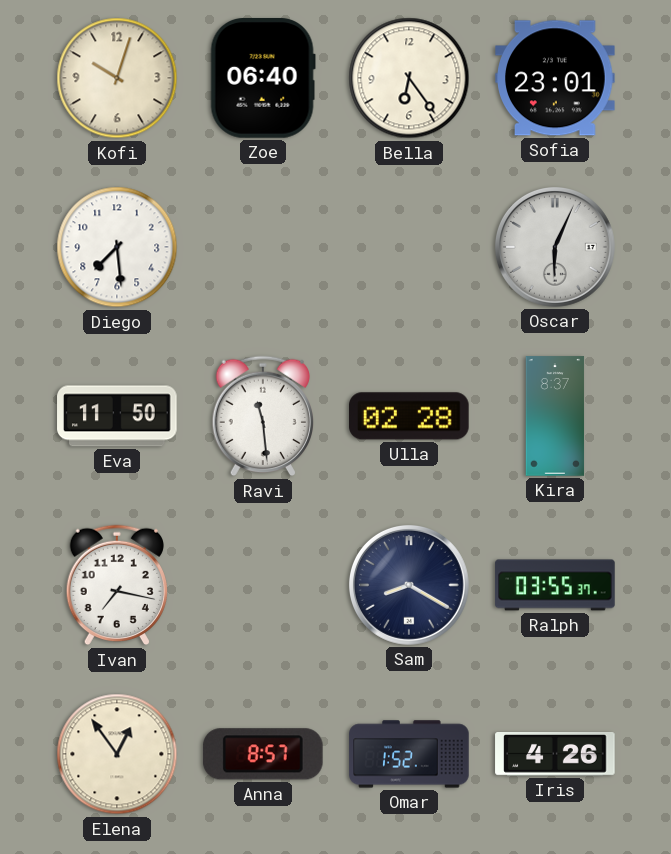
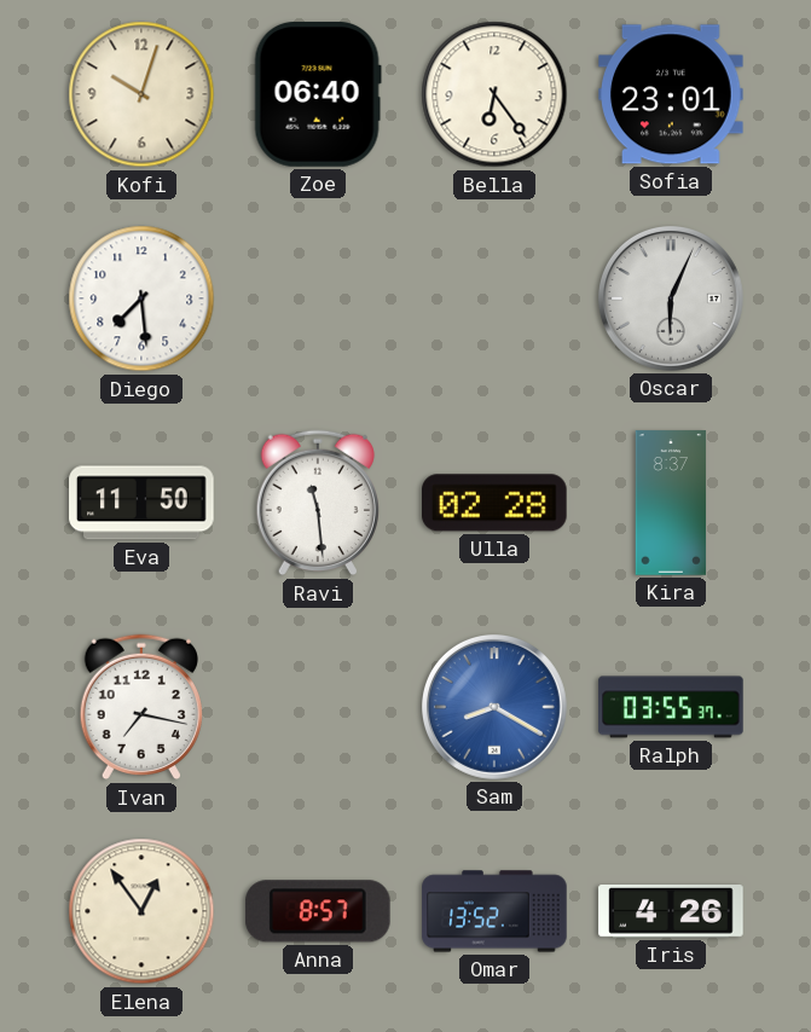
Sam dial: navy -> blue (494, 707)
Omar: 1:52 -> 13:52 (494, 911)
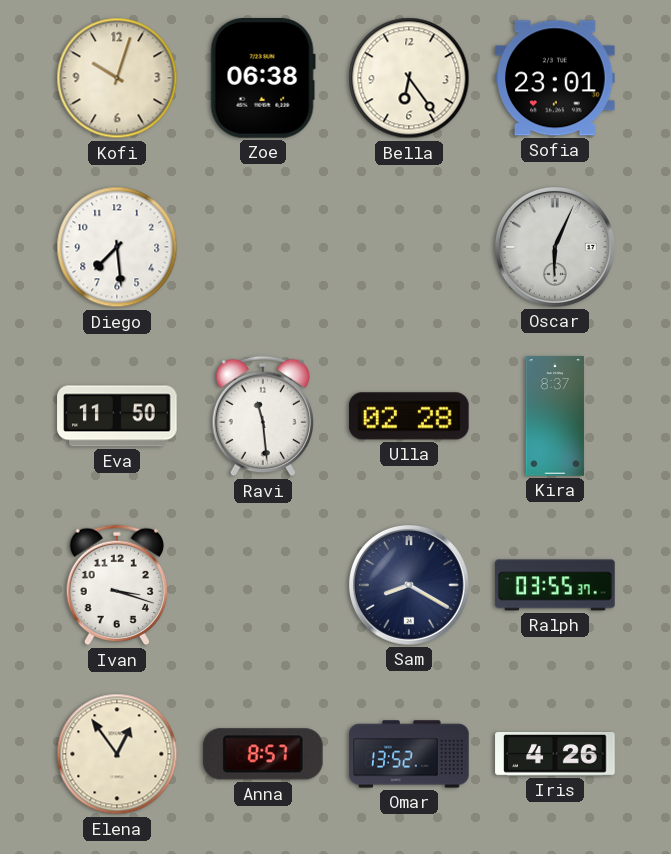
Zoe: 06:40 -> 06:38 (263, 79)
Ivan: 7:17 -> 3:18 (116, 585)
Sam dial: blue -> navy (409, 585)
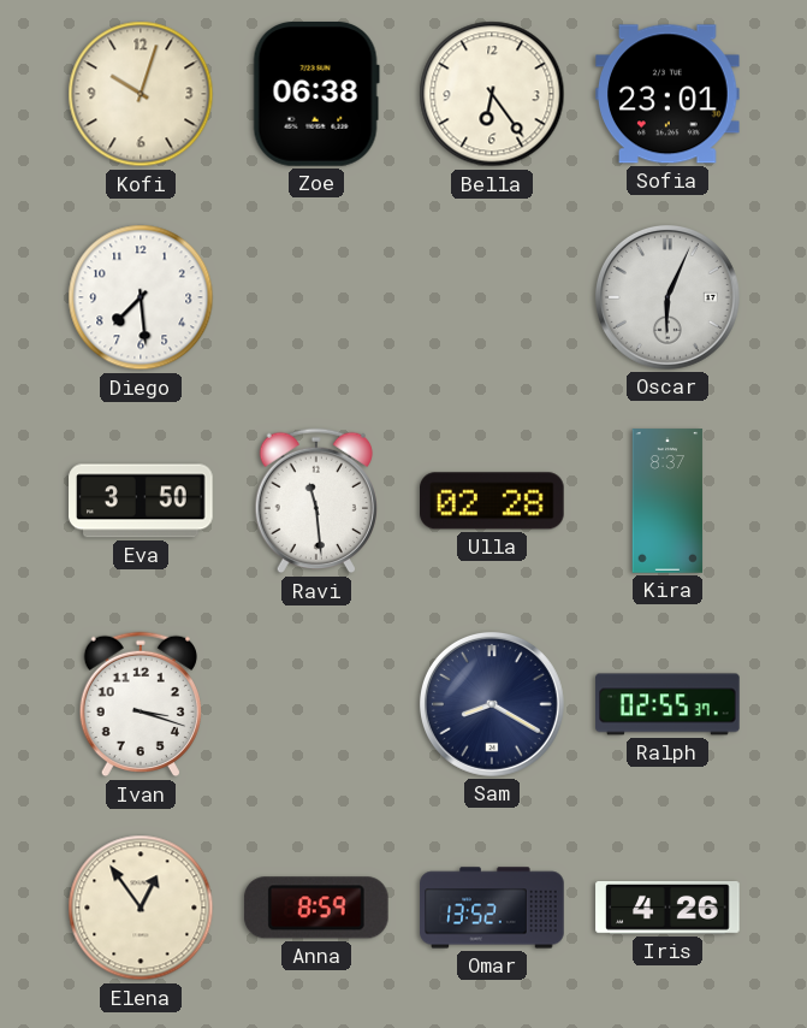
Eva: 11:50 -> 3:50 (141, 501)
Ralph: 03:55 -> 02:55 (667, 704)
Anna: 8:57 -> 8:59 (316, 908)
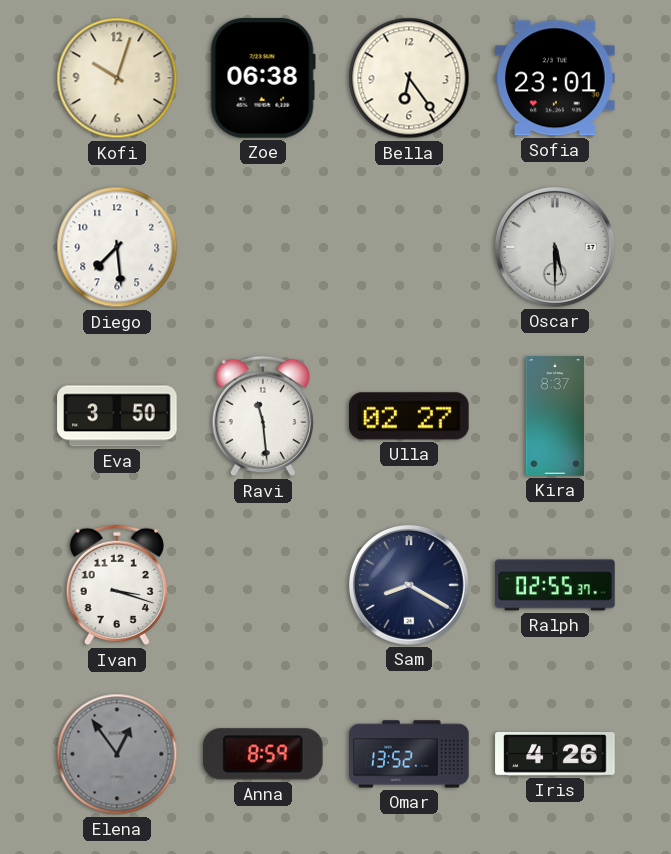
Oscar: 6:04 -> 5:30 (555, 247)
Ulla: 02:28 -> 02:27 (410, 416)
Elena dial: cream -> grey (117, 754)
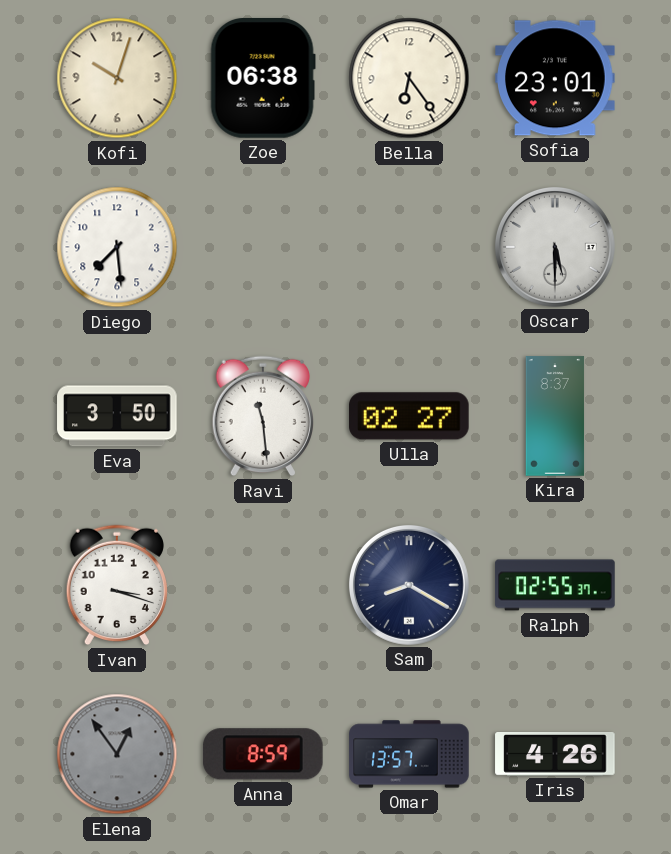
Omar: 13:52 -> 13:57 (409, 754)
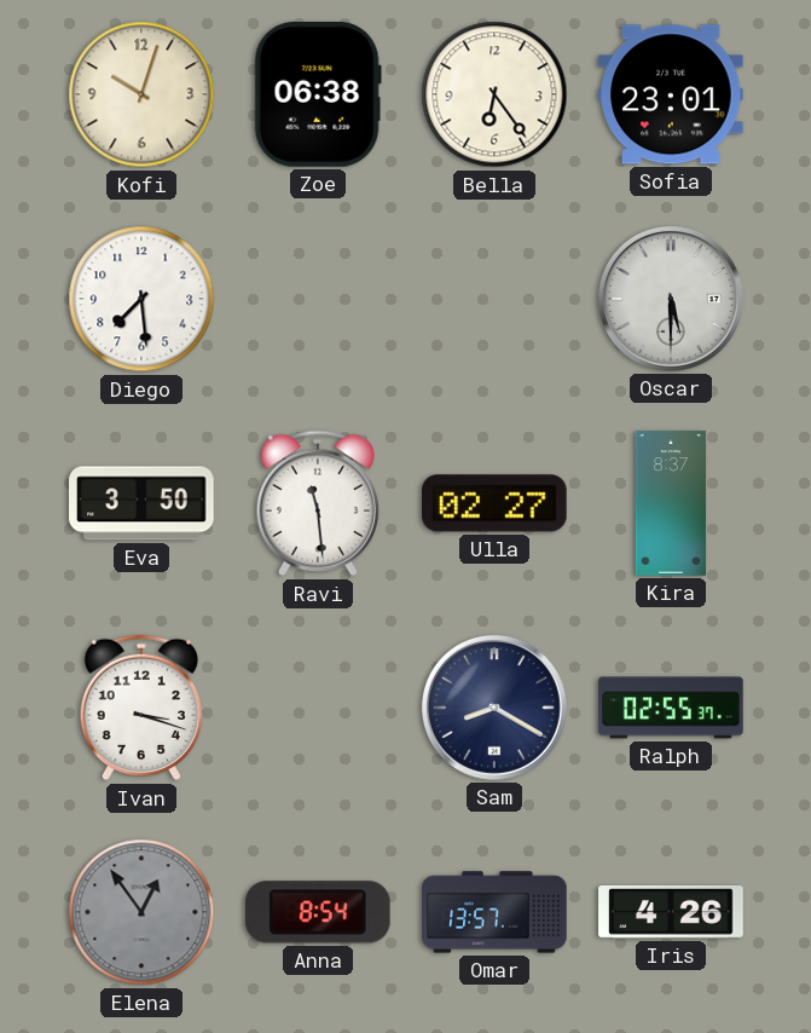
Anna: 8:59 -> 8:54 (318, 912)
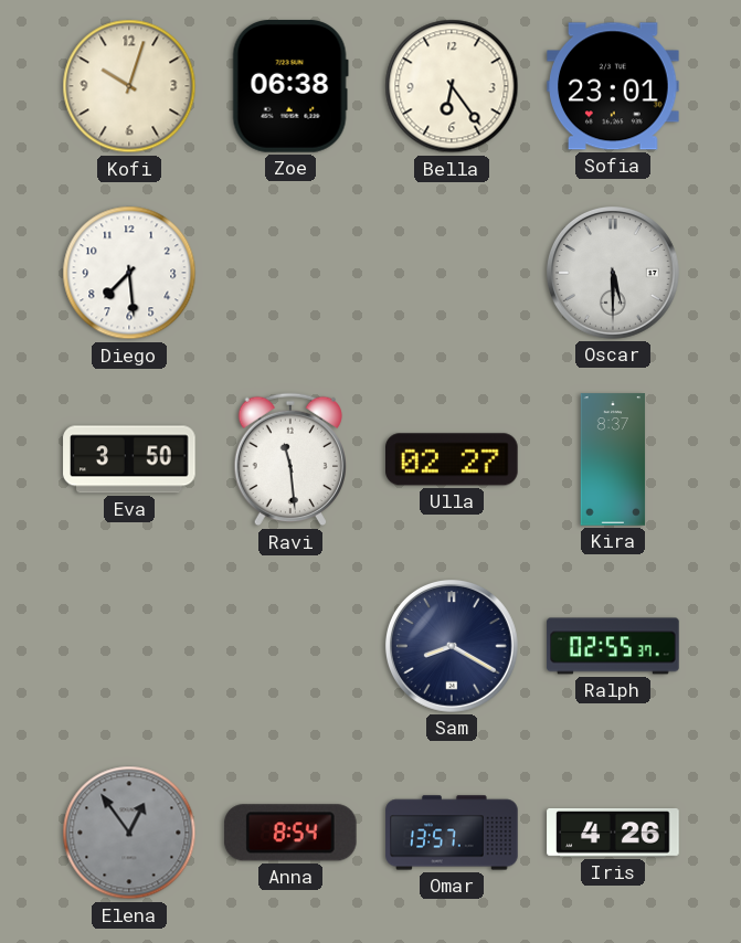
Ivan: 3:18 -> none (140, 708)
